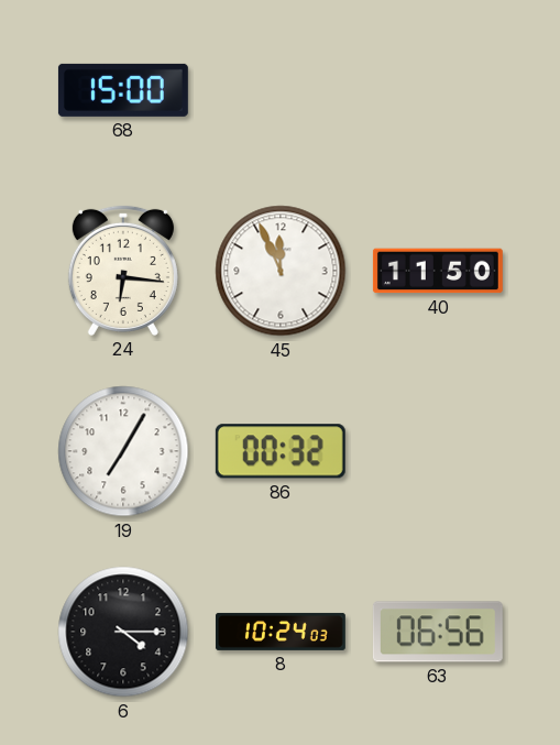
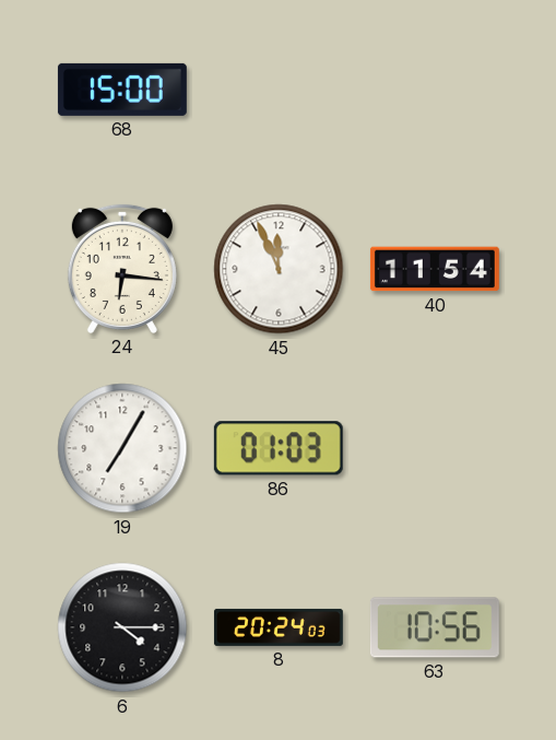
40: 11:50 -> 11:54 (435, 269)
86: 00:32 -> 01:03 (279, 448)
8: 10:24 -> 20:24 (279, 627)
63: 06:56 -> 10:56 (435, 627)
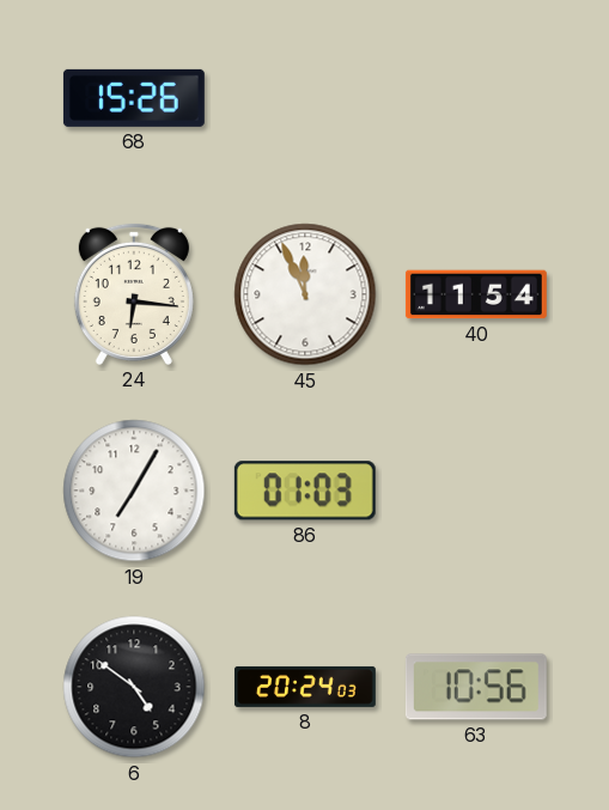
68: 15:00 -> 15:26 (134, 98)
6: 4:15 -> 4:51 (134, 687)
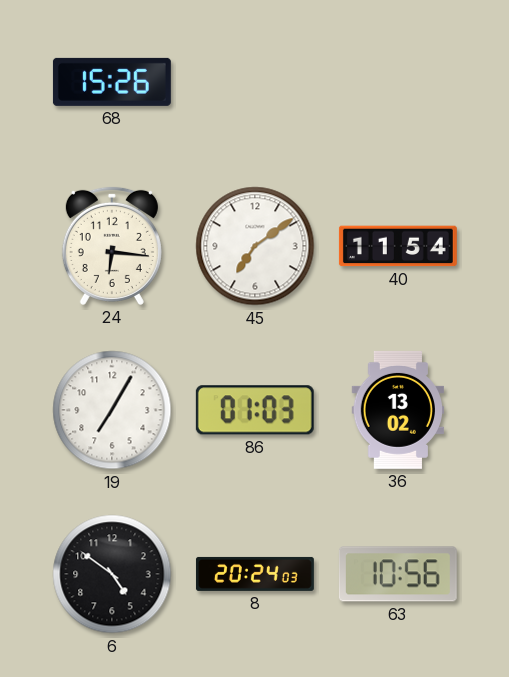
45: 11:56 -> 7:09 (255, 246)
36: none -> 13:02 (397, 410)
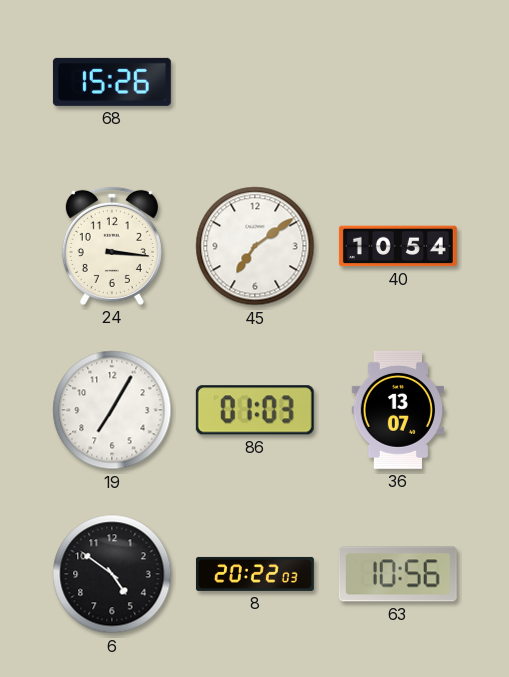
24: 6:16 -> 3:16 (112, 246)
40: 11:54 -> 10:54 (398, 246)
36: 13:02 -> 13:07 (397, 410)
8: 20:24 -> 20:22 (255, 574)
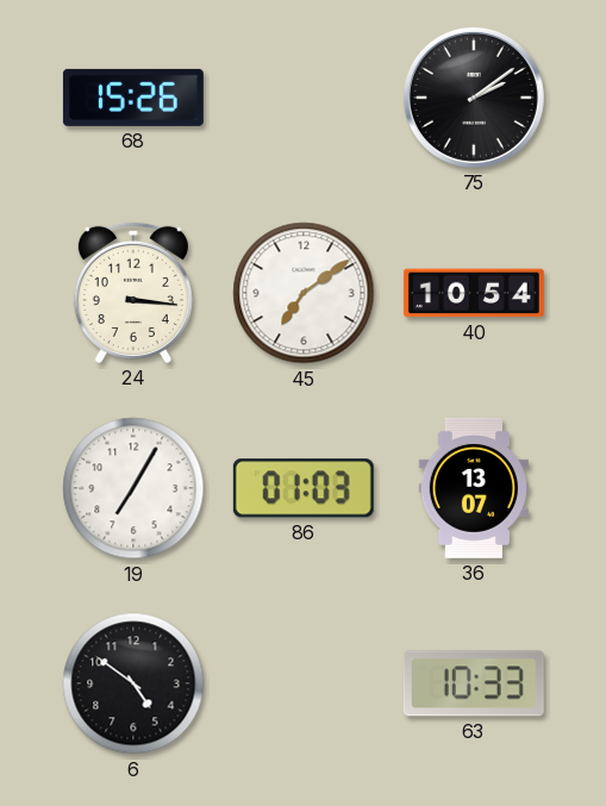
75: none -> 2:09 (474, 98)
8: 20:22 -> none (255, 574)
63: 10:56 -> 10:33 (474, 683)
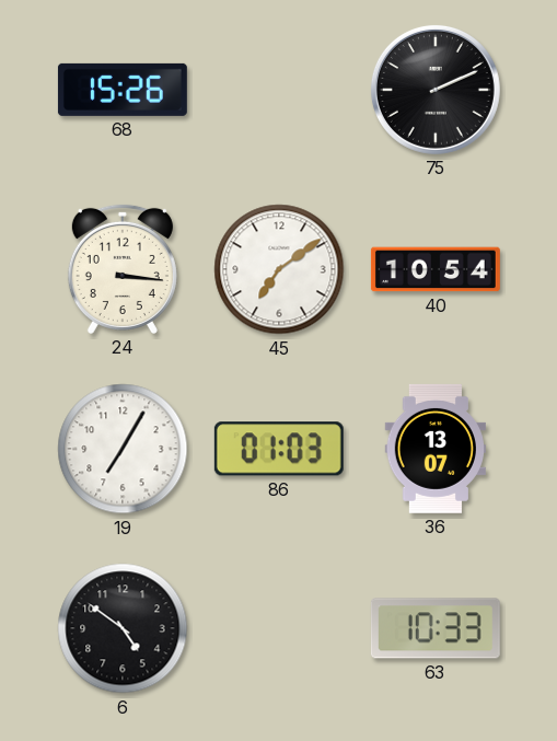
75: 2:09 -> 2:11 (436, 90)
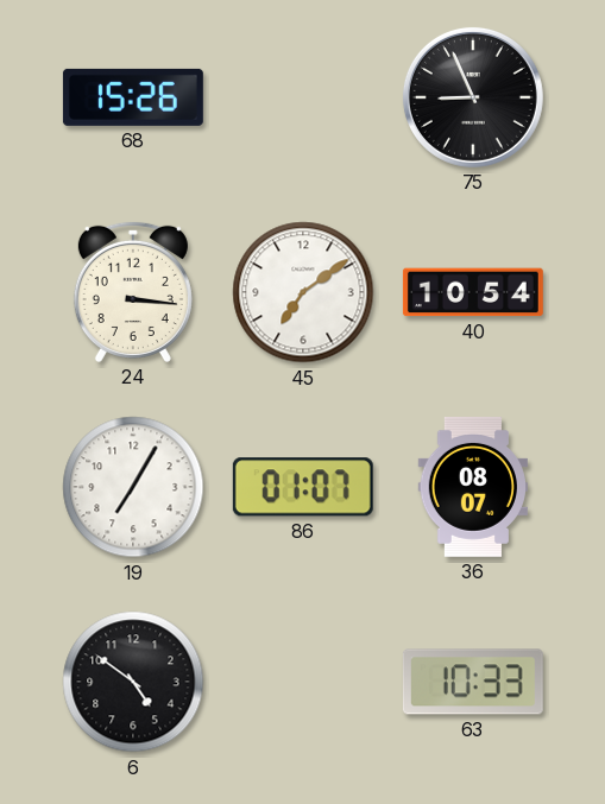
75: 2:11 -> 8:56 (473, 97)
86: 01:03 -> 01:07 (303, 487)
36: 13:07 -> 08:07 (472, 487)
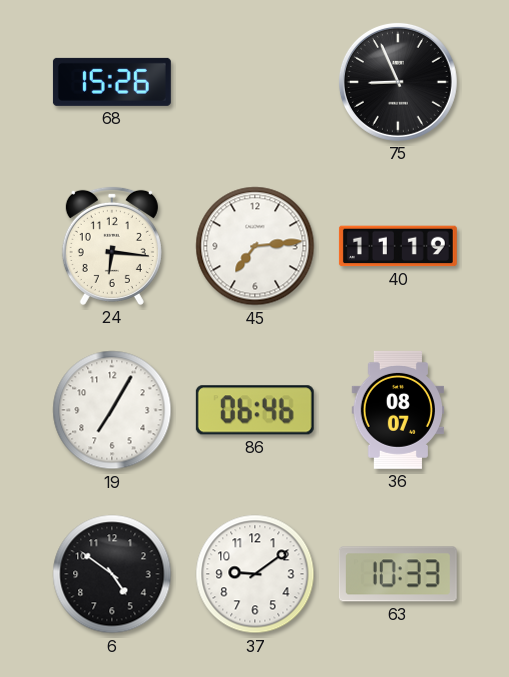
24: 3:16 -> 6:16 (112, 246)
45: 7:09 -> 7:14 (255, 246)
40: 10:54 -> 11:19 (398, 246)
86: 01:07 -> 06:46 (255, 410)
37: none -> 9:09 (255, 574)
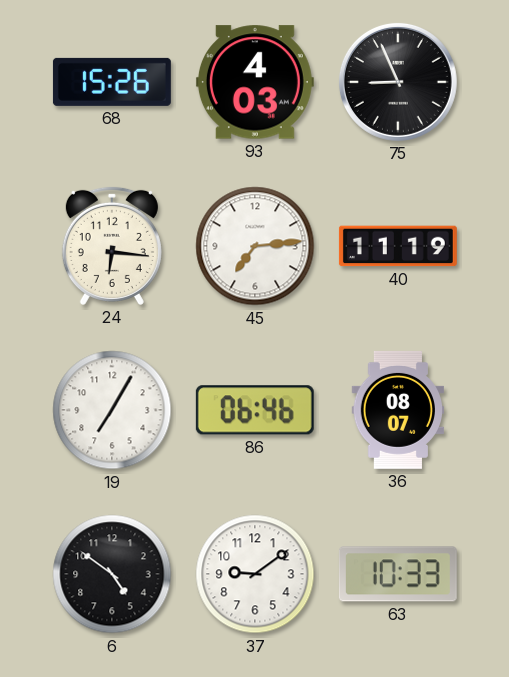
93: none -> 4:03 (255, 82)
